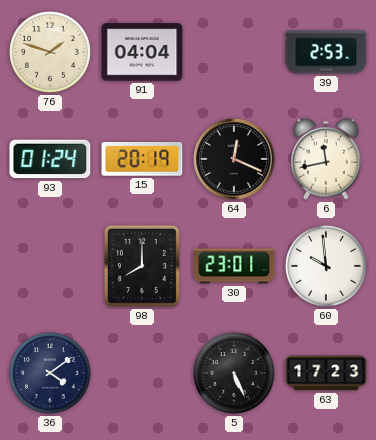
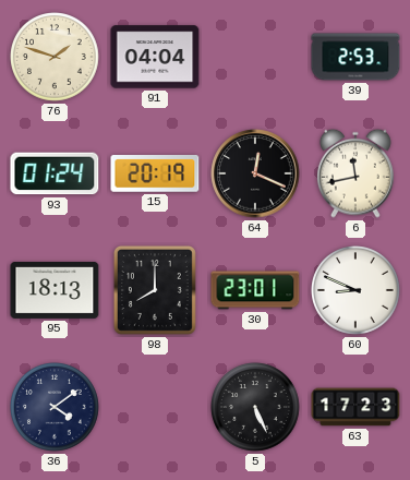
95: none -> 18:13 (55, 290)
60: 9:59 -> 8:49 (357, 291)
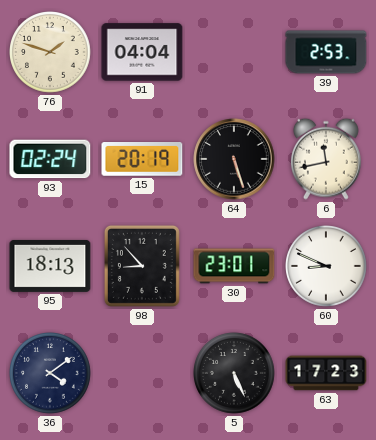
93: 01:24 -> 02:24 (50, 159)
64: 12:19 -> 5:27 (234, 159)
98: 8:00 -> 8:53 (142, 266)
